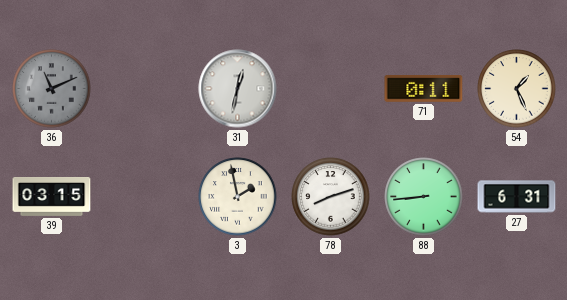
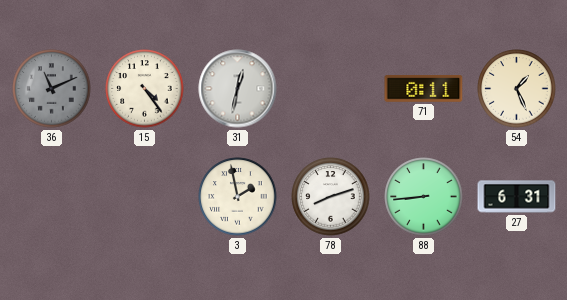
15: none -> 4:24 (145, 89)
39: 03:15 -> none (52, 197)
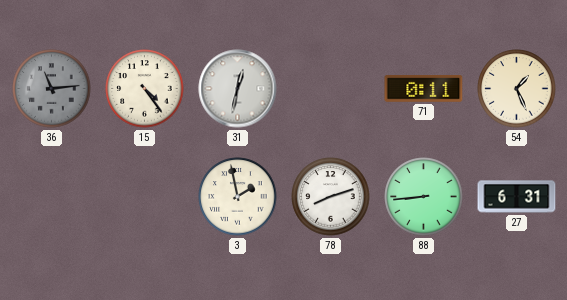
36: 11:11 -> 11:14 (52, 89)
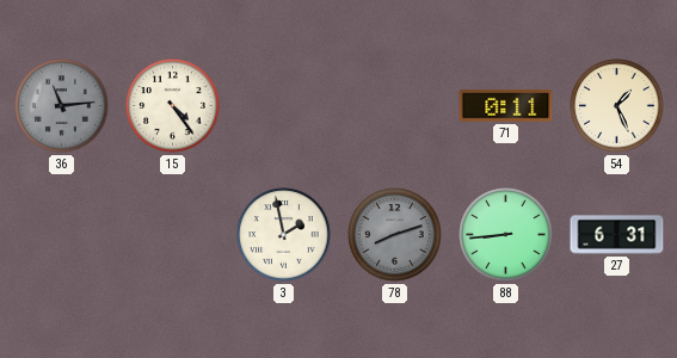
31: 12:32 -> none (238, 89)
78 dial: white -> grey (395, 235)
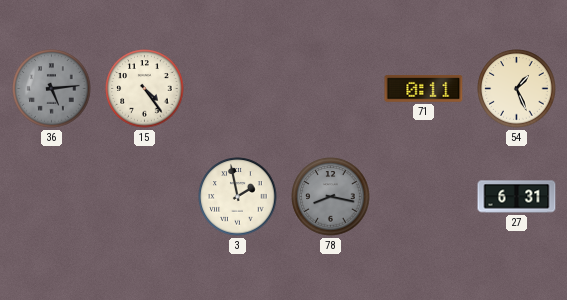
36: 11:14 -> 5:14 (52, 89)
78: 8:12 -> 8:17 (331, 197)
88: 8:44 -> none (506, 235)
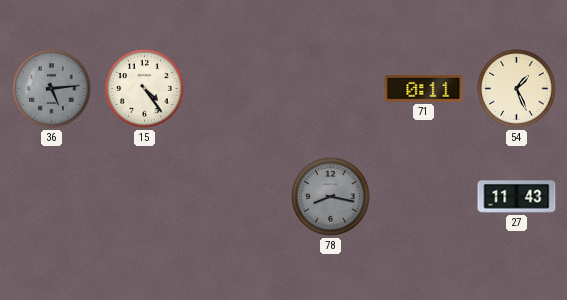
3: 1:58 -> none (238, 197)
27: 6:31 -> 11:43 (517, 197)
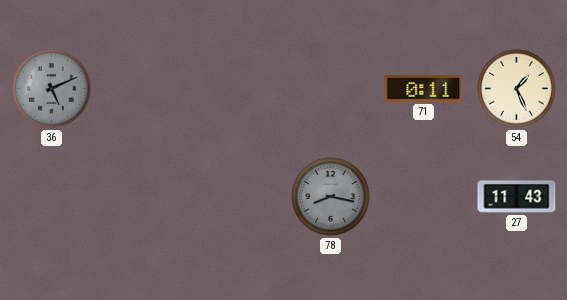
36: 5:14 -> 5:11 (52, 89)
15: 4:24 -> none (145, 89)
